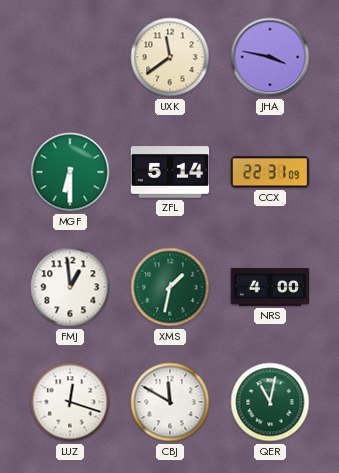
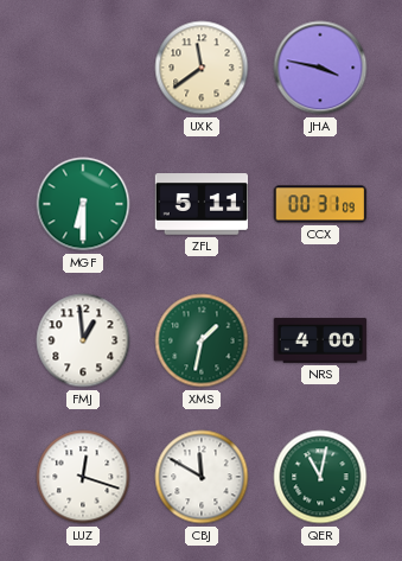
ZFL: 5:14 -> 5:11 (202, 204)
CCX: 22:31 -> 00:31 (320, 204)
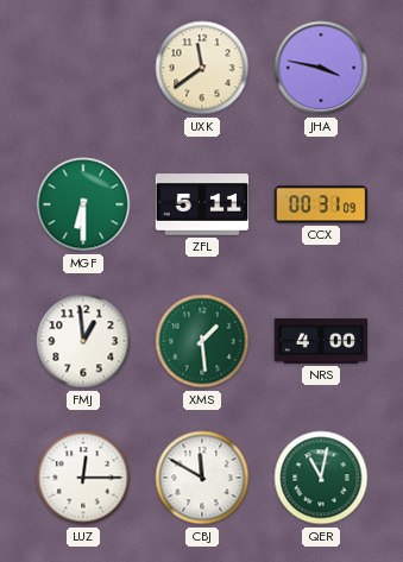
XMS: 1:32 -> 1:29 (202, 341)
LUZ: 12:18 -> 12:15 (83, 478)
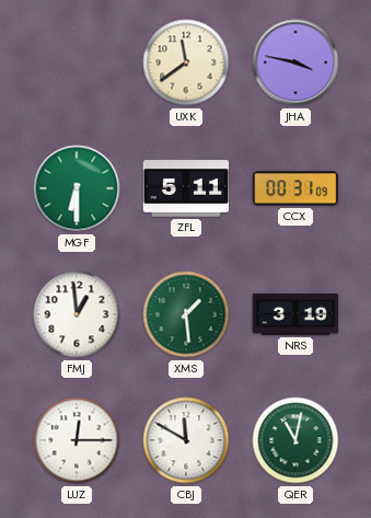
NRS: 4:00 -> 3:19 (295, 314)
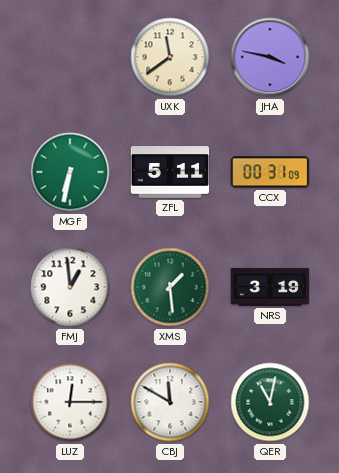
MGF: 6:30 -> 6:32 (70, 172)
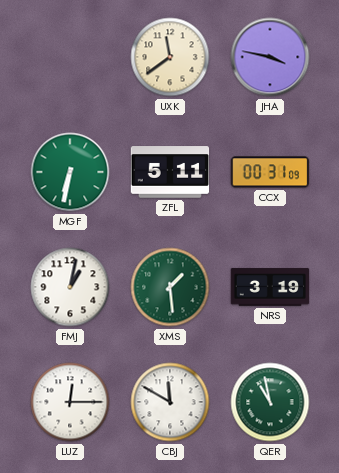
FMJ: 12:59 -> 1:02 (70, 287)
QER: 11:02 -> 10:58 (270, 402)
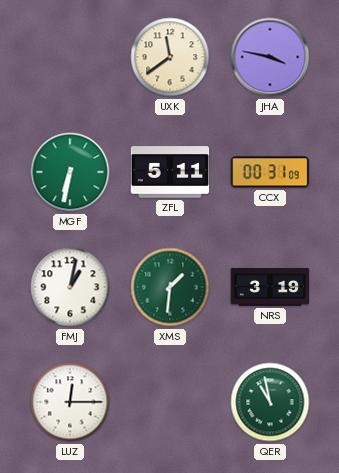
XMS: 1:29 -> 1:31 (170, 287)
CBJ: 11:50 -> none (170, 402)
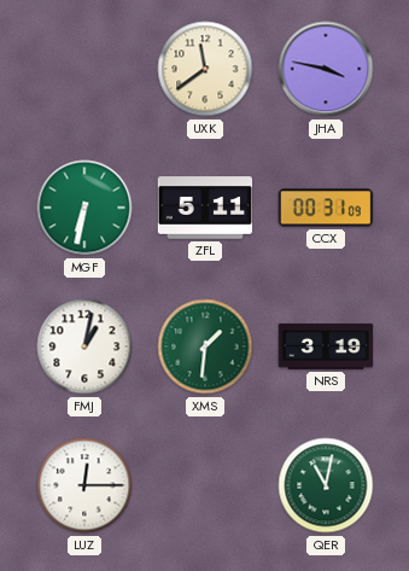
QER: 10:58 -> 11:02 (326, 485)
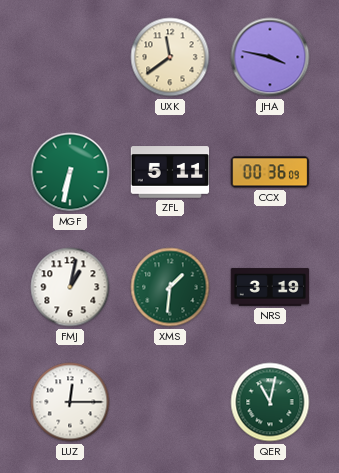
CCX: 00:31 -> 00:36 (270, 172)
